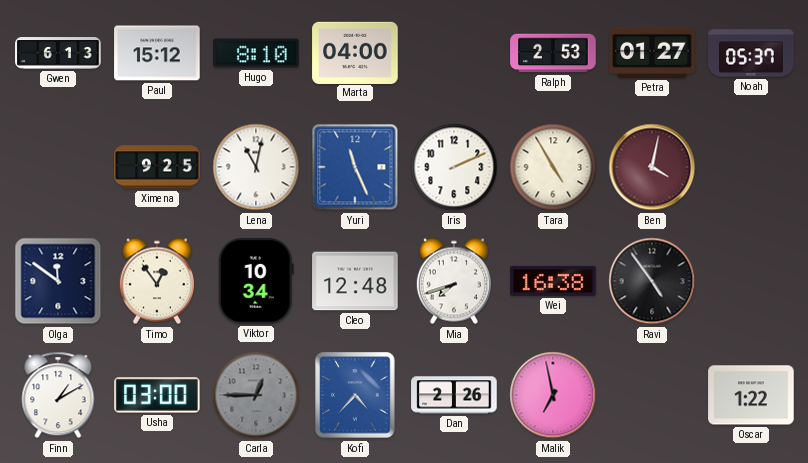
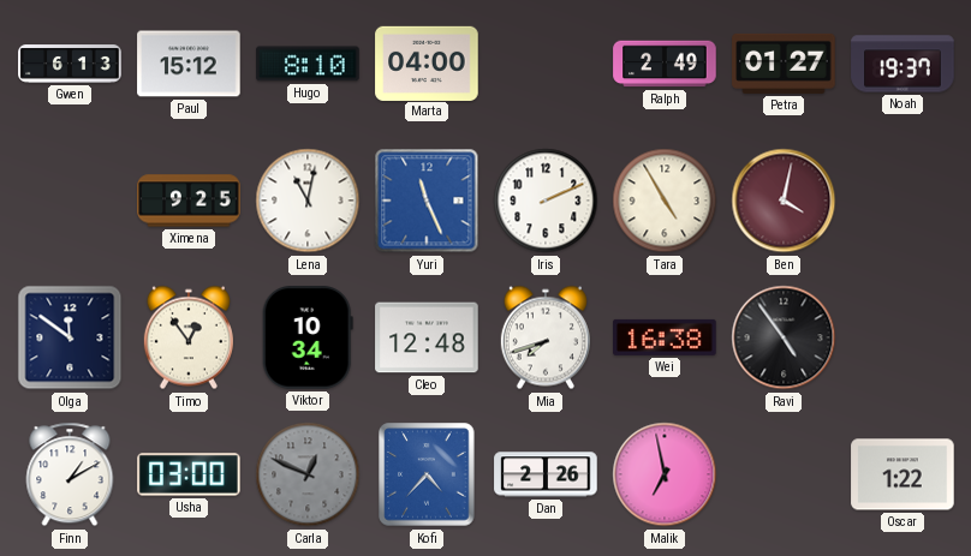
Ralph: 2:53 -> 2:49 (665, 64)
Noah: 05:37 -> 19:37 (903, 64)
Carla: 12:45 -> 12:49 (308, 474)
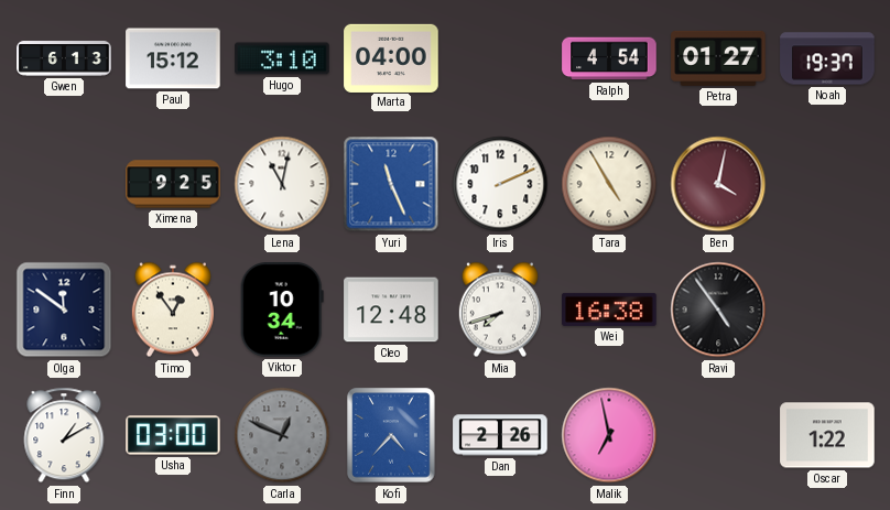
Hugo: 8:10 -> 3:10 (282, 58)
Ralph: 2:49 -> 4:54 (609, 58)
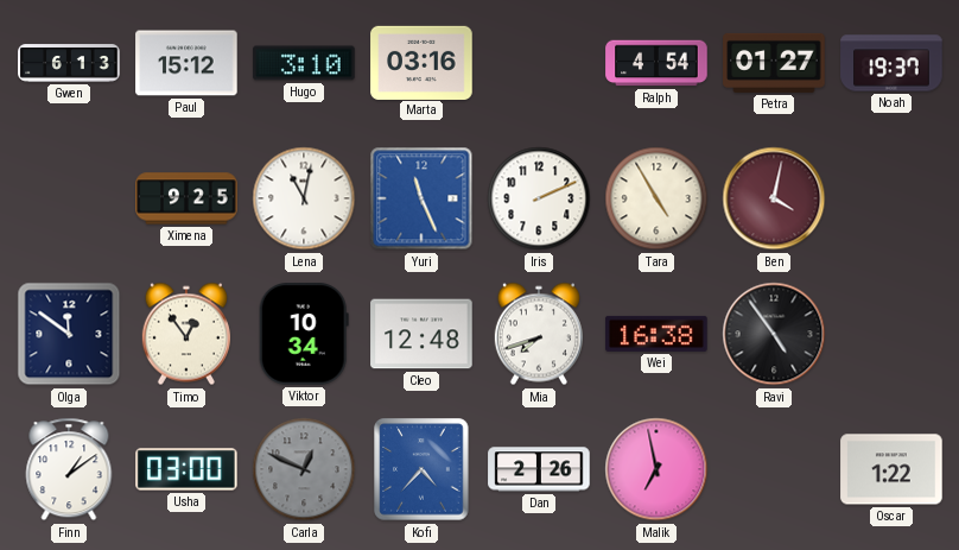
Marta: 04:00 -> 03:16 (421, 62)
Finn: 1:10 -> 1:09 (69, 469)
